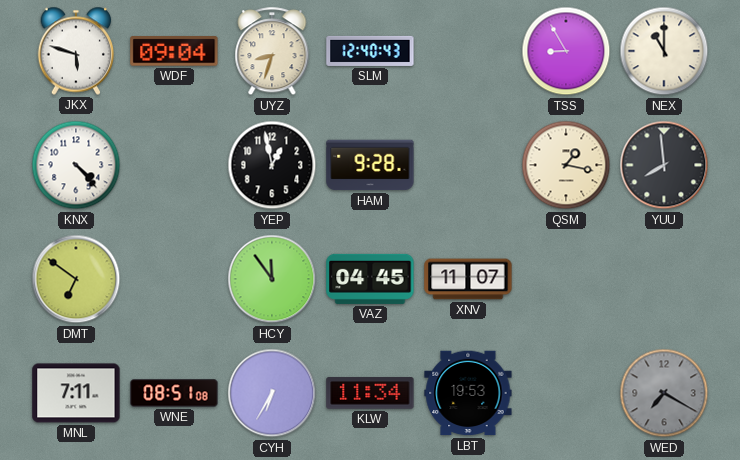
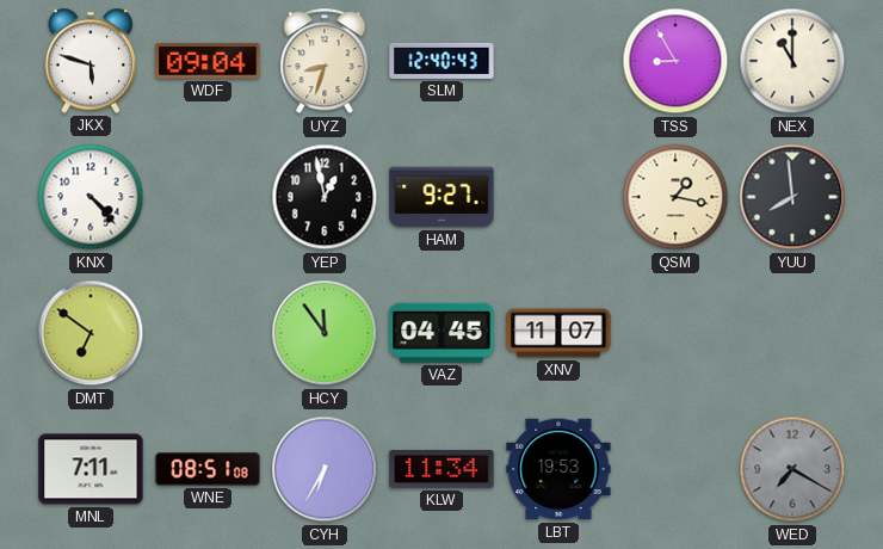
HAM: 9:28 -> 9:27 (441, 197)
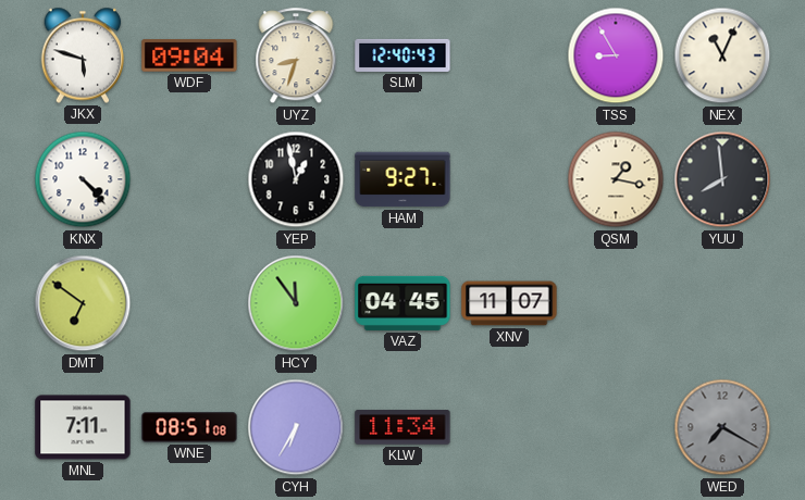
NEX: 11:00 -> 11:04 (722, 55)
LBT: 19:53 -> none (558, 469)
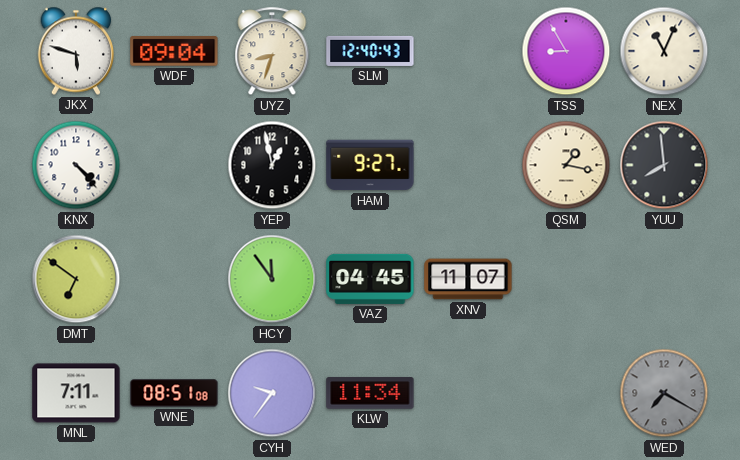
CYH: 6:35 -> 9:36 (272, 393)
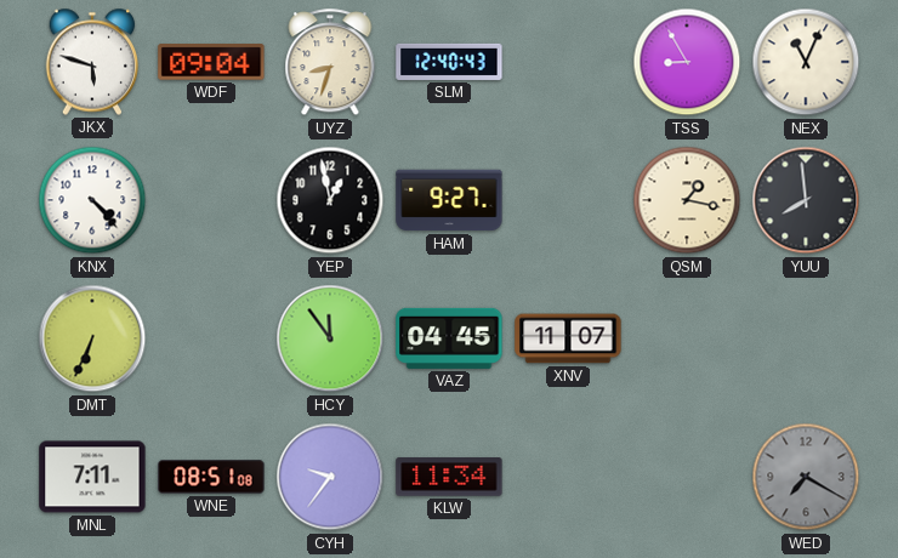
DMT: 6:51 -> 6:34 (92, 338)
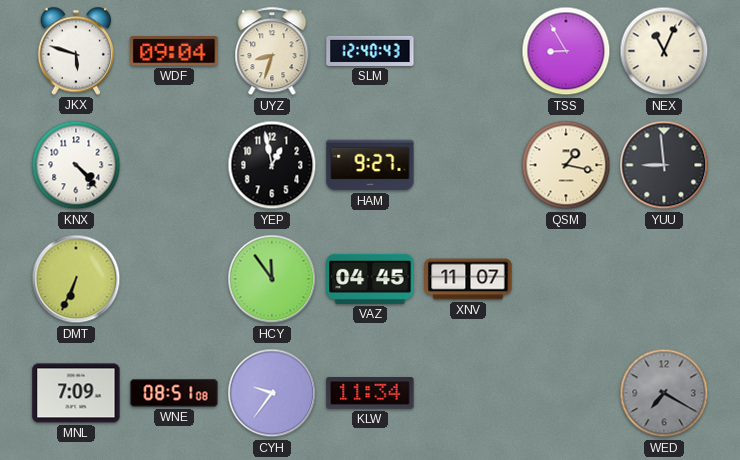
YUU: 7:59 -> 8:59 (664, 165)
MNL: 7:11 -> 7:09 (76, 393)
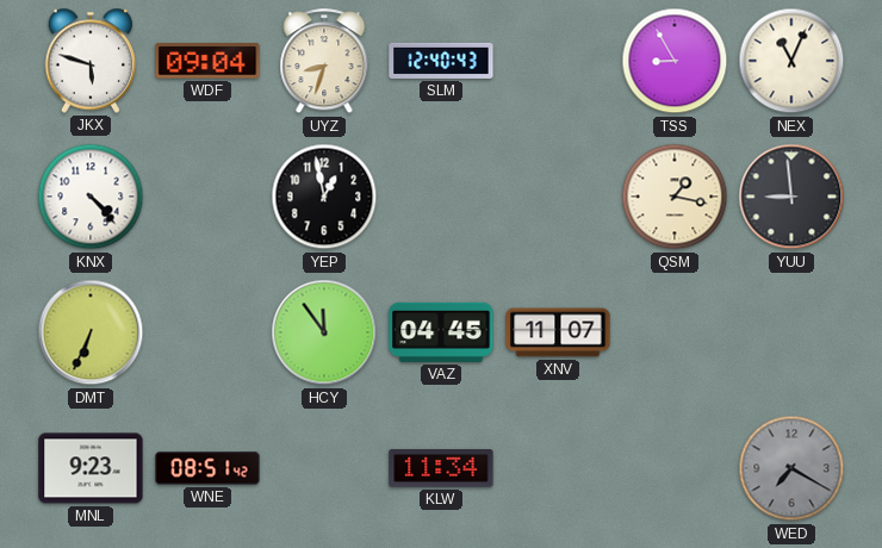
HAM: 9:27 -> none (370, 165)
MNL: 7:09 -> 9:23 (91, 468)
WNE: 08:51:08 -> 08:51:42 (207, 468)
CYH: 9:36 -> none (272, 393)
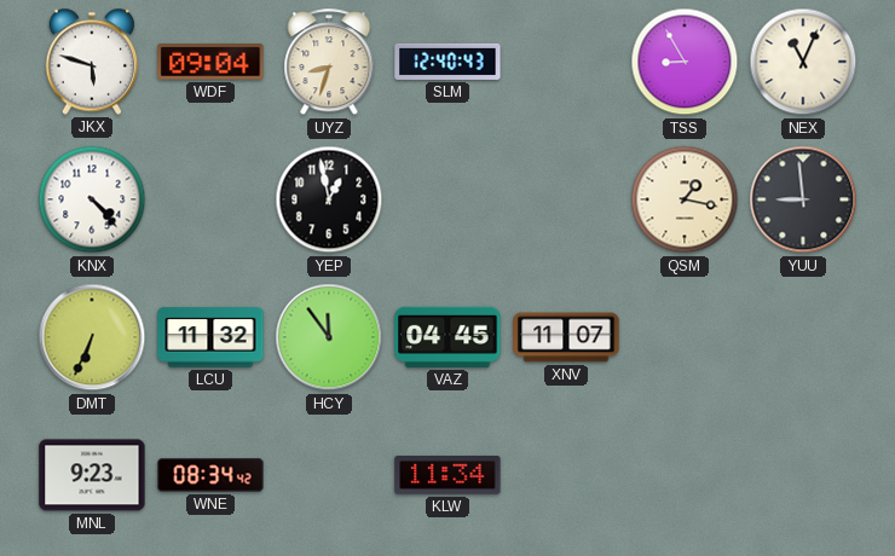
LCU: none -> 11:32 (210, 337)
WNE: 08:51 -> 08:34 (210, 475)
WED: 7:20 -> none (791, 468)
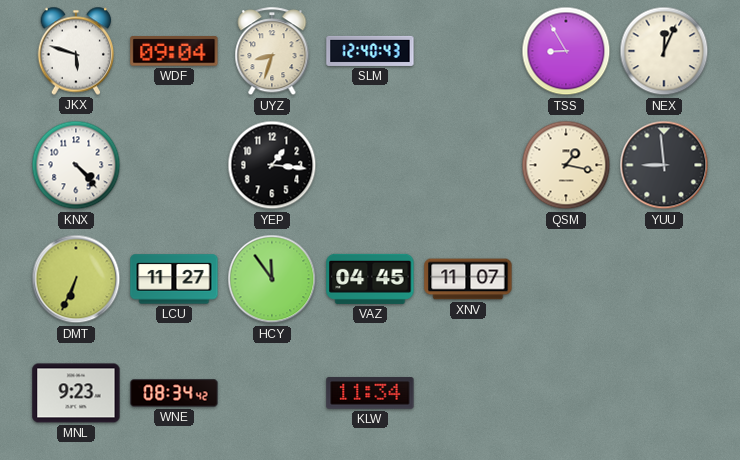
NEX: 11:04 -> 12:04 (664, 51)
YEP: 12:58 -> 1:16 (272, 165)
LCU: 11:32 -> 11:27 (174, 279)
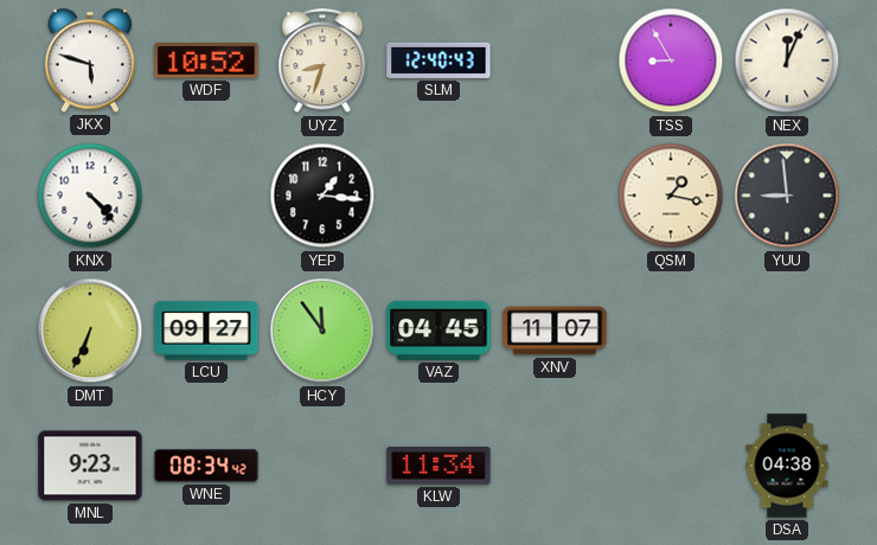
WDF: 09:04 -> 10:52 (206, 60)
LCU: 11:27 -> 09:27 (206, 331)
DSA: none -> 04:38 (787, 466)
